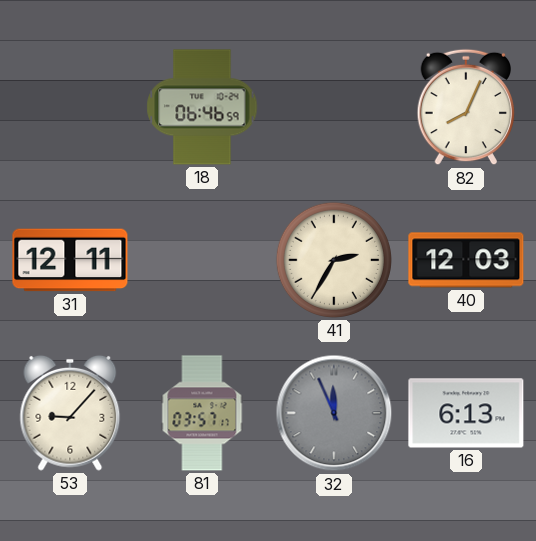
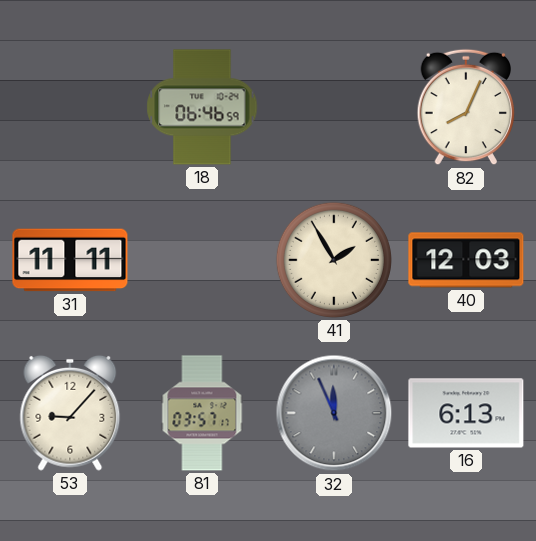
31: 12:11 -> 11:11 (70, 260)
41: 2:35 -> 1:55 (334, 260)
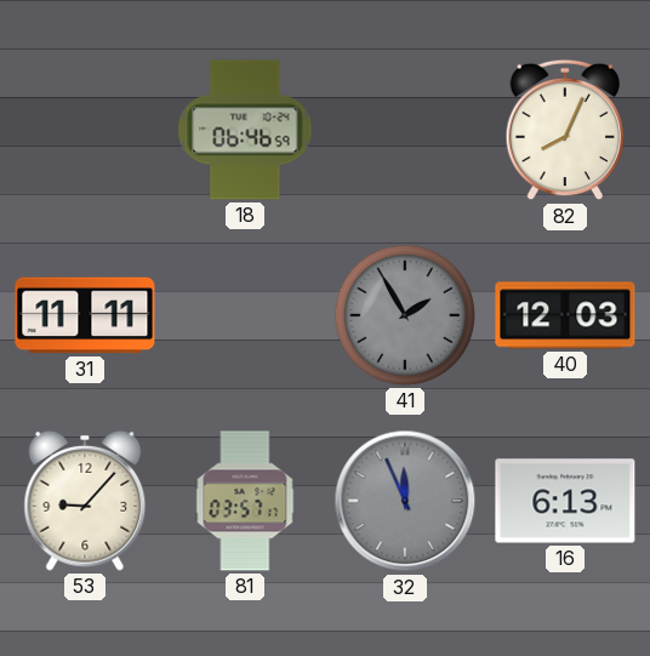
41 dial: cream -> grey (405, 315)
